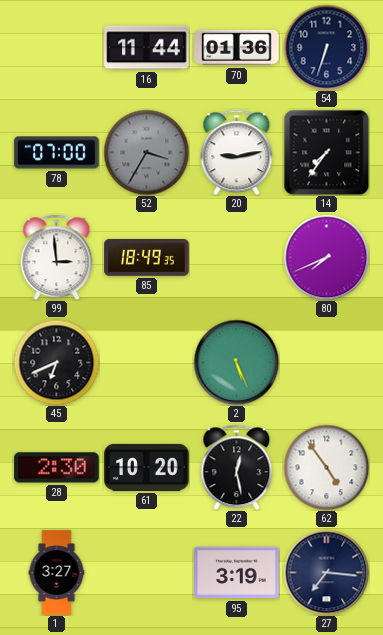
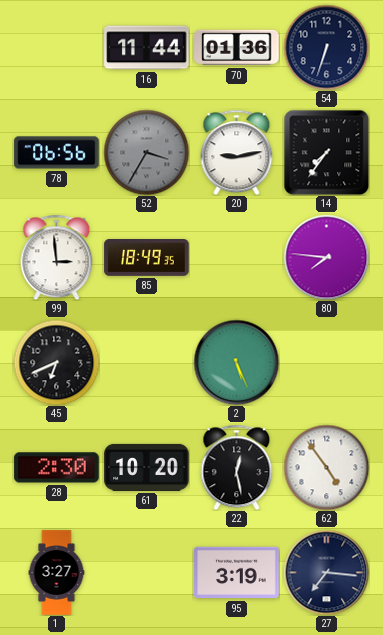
78: 07:00 -> 06:56 (57, 153)
80: 7:41 -> 7:46 (326, 257)
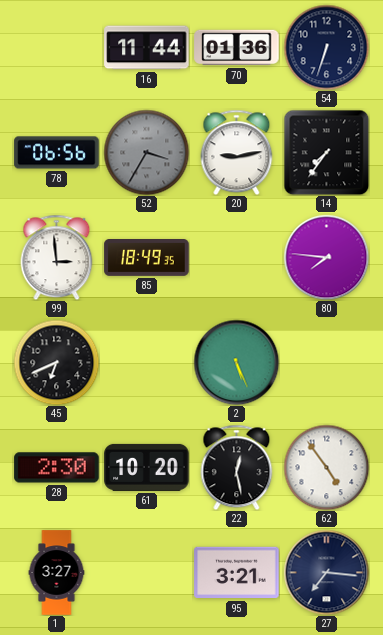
95: 3:19 -> 3:21 (237, 573)
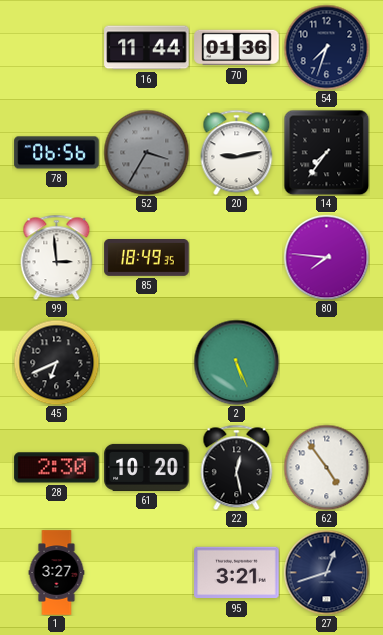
54: 6:33 -> 7:33 (326, 47)
27: 7:16 -> 12:42 (326, 572)
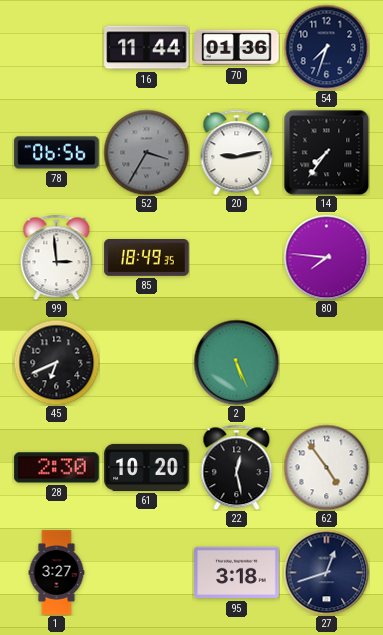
95: 3:21 -> 3:18 (237, 573)
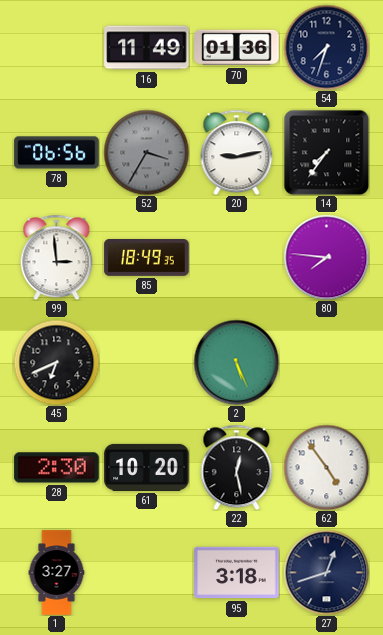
16: 11:44 -> 11:49 (147, 48)
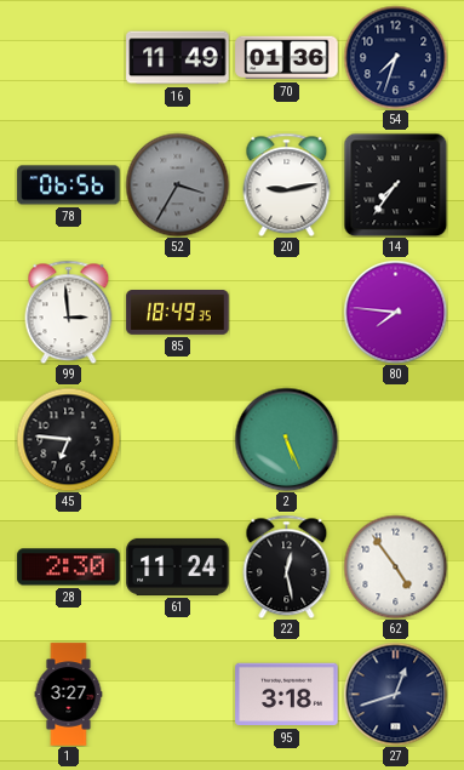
45: 6:41 -> 6:46 (68, 439)
61: 10:20 -> 11:24 (178, 566)
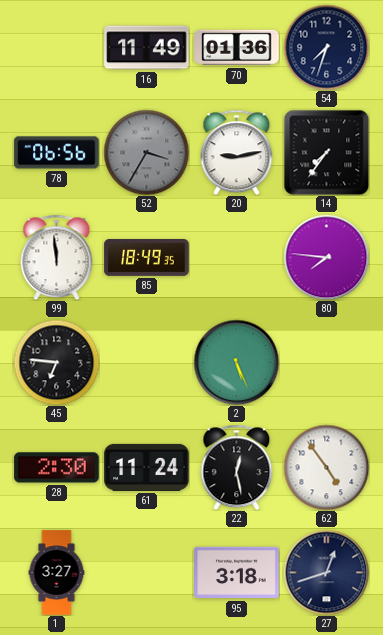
99: 2:59 -> 11:59 (57, 257)
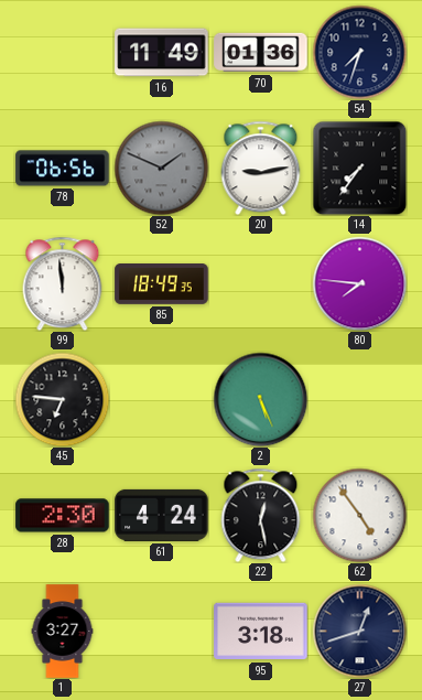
52: 3:35 -> 1:49 (161, 168)
61: 11:24 -> 4:24 (162, 515)
